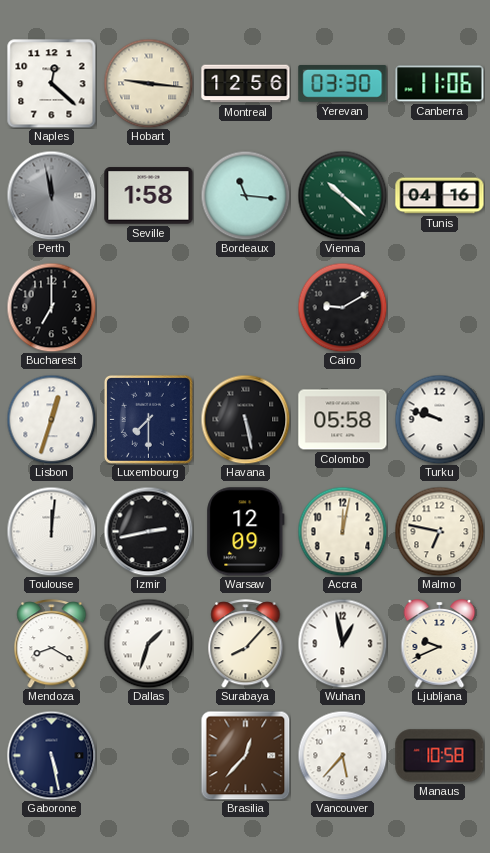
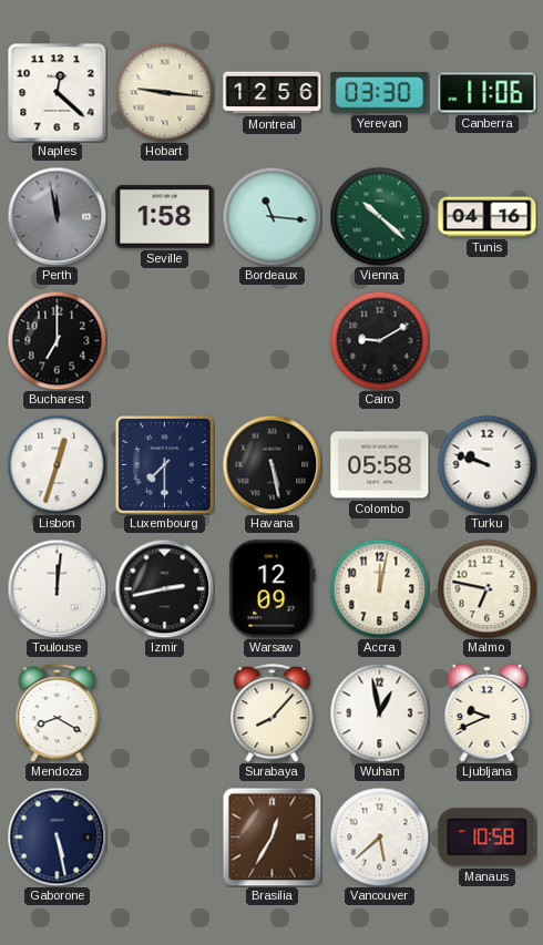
Dallas: 1:33 -> none (148, 643)
Brasilia: 12:37 -> 12:35 (271, 836)
Vancouver: 5:37 -> 5:38 (379, 836)
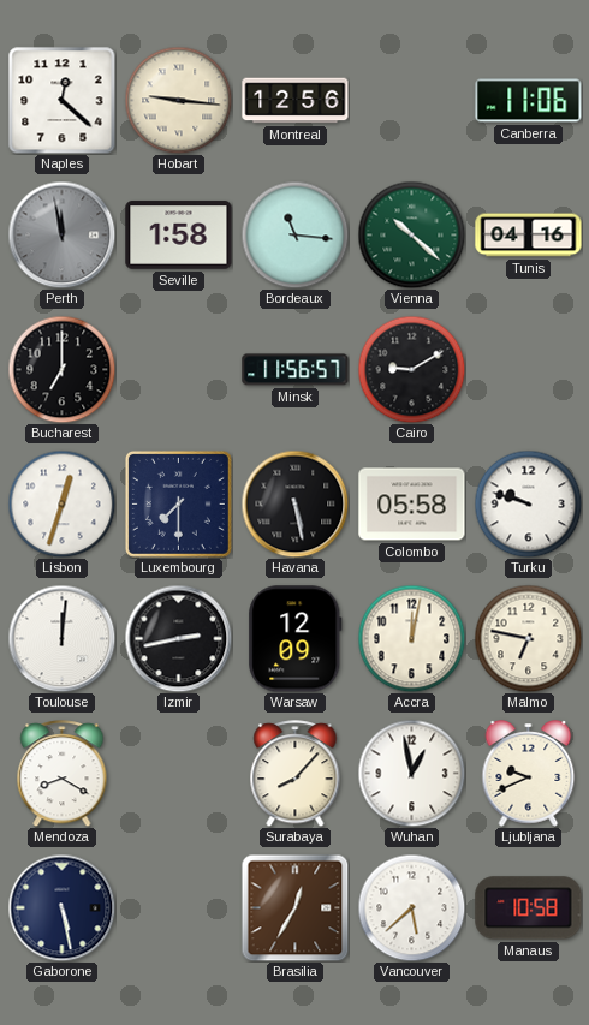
Yerevan: 03:30 -> none (380, 93)
Minsk: none -> 11:56 (296, 370)
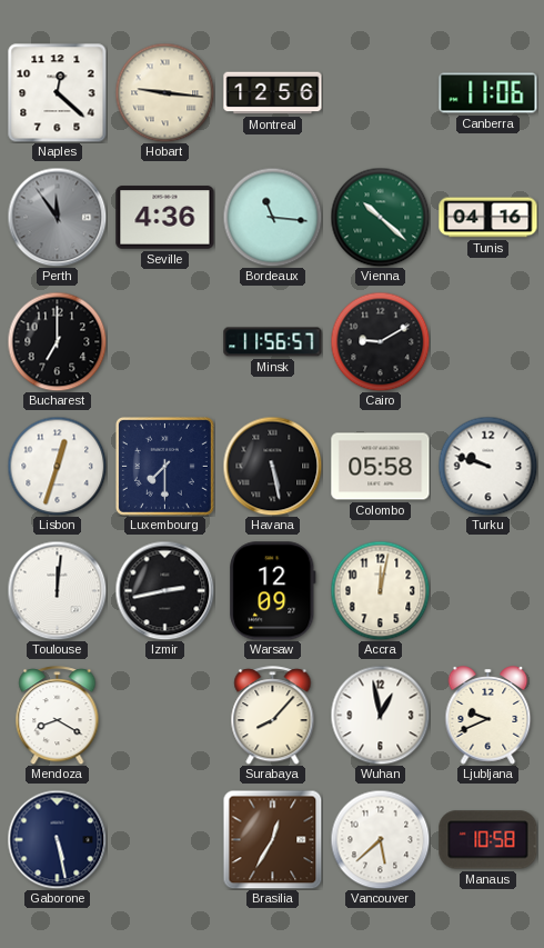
Perth: 11:58 -> 11:54 (57, 217)
Seville: 1:58 -> 4:36 (165, 218)
Malmo: 6:47 -> none (528, 638)
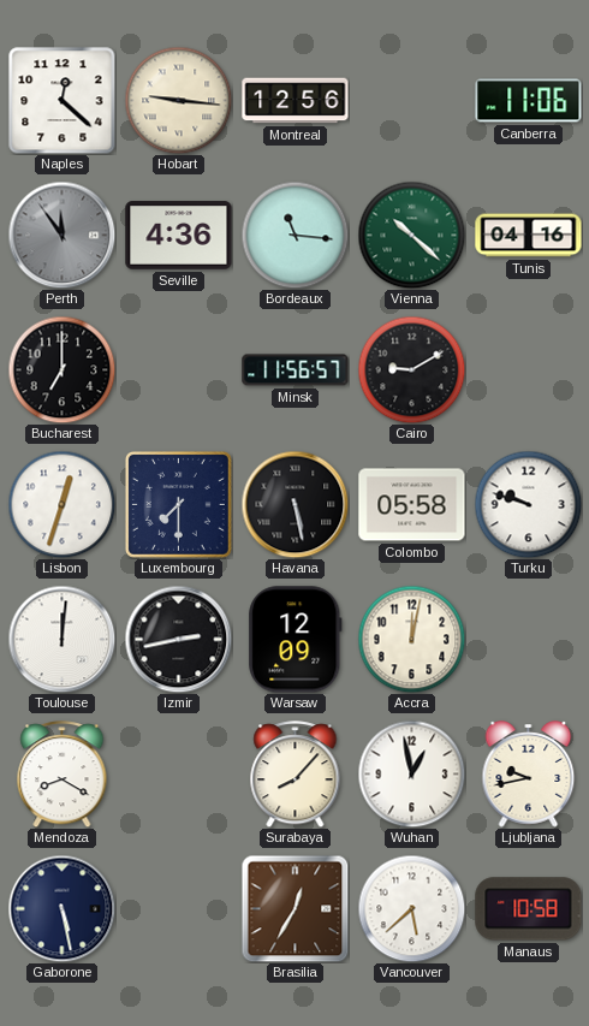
Ljubljana: 9:41 -> 9:43 (529, 775)
